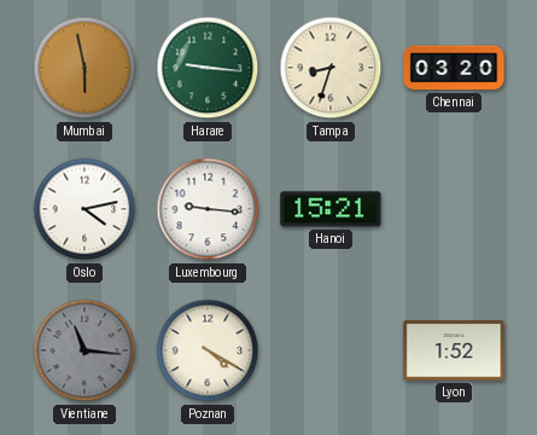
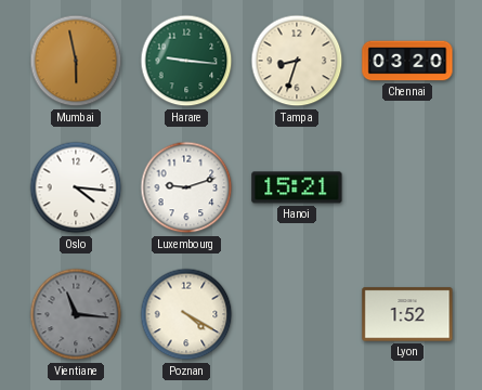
Oslo: 4:13 -> 4:16 (76, 187)
Luxembourg: 9:16 -> 9:12 (186, 187)
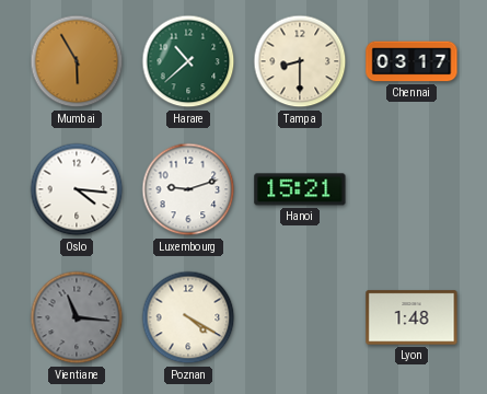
Mumbai: 5:58 -> 5:55 (77, 61)
Harare: 9:16 -> 10:38 (188, 61)
Tampa: 8:33 -> 8:30 (300, 61)
Chennai: 03:20 -> 03:17 (411, 61)
Lyon: 1:52 -> 1:48 (411, 317)
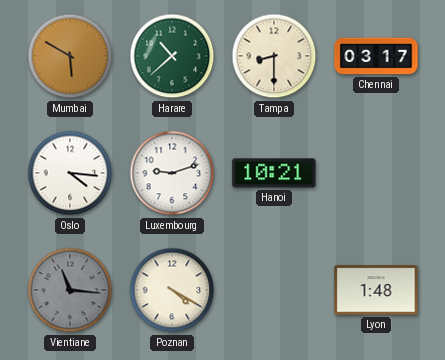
Mumbai: 5:55 -> 5:50 (70, 56)
Hanoi: 15:21 -> 10:21 (274, 173)
